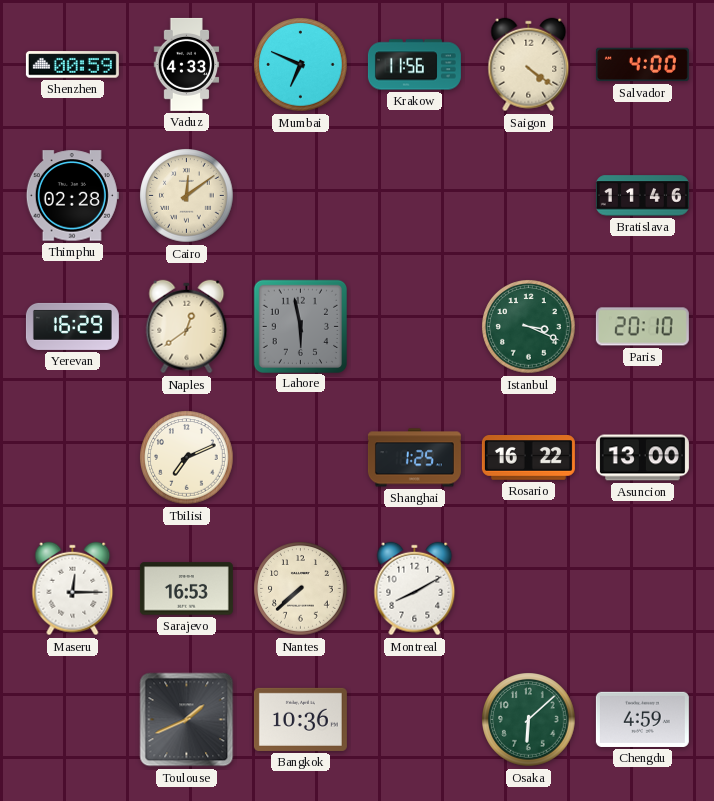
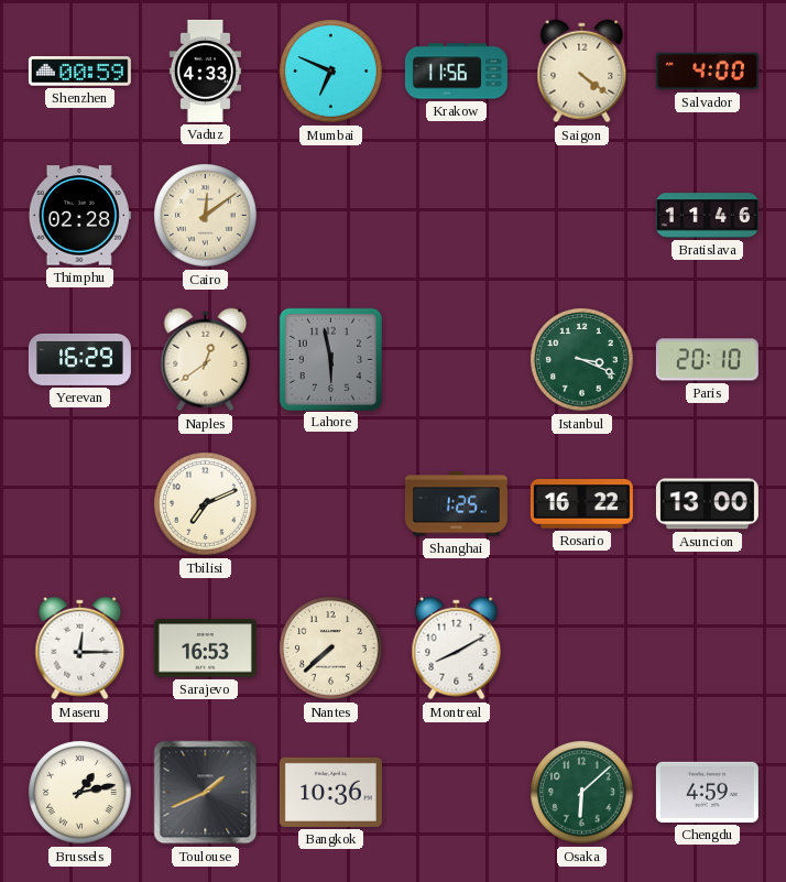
Brussels: none -> 1:13 (80, 793)
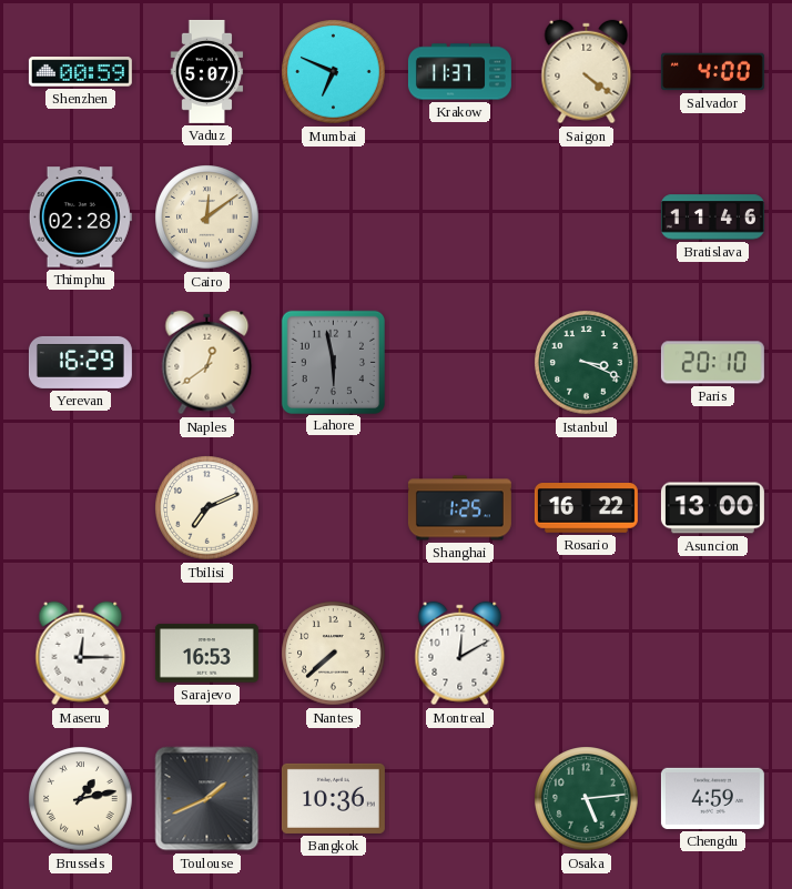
Vaduz: 4:33 -> 5:07 (207, 71)
Krakow: 11:56 -> 11:37 (459, 72)
Montreal: 8:10 -> 12:10 (460, 654)
Osaka: 6:08 -> 5:14 (587, 799)
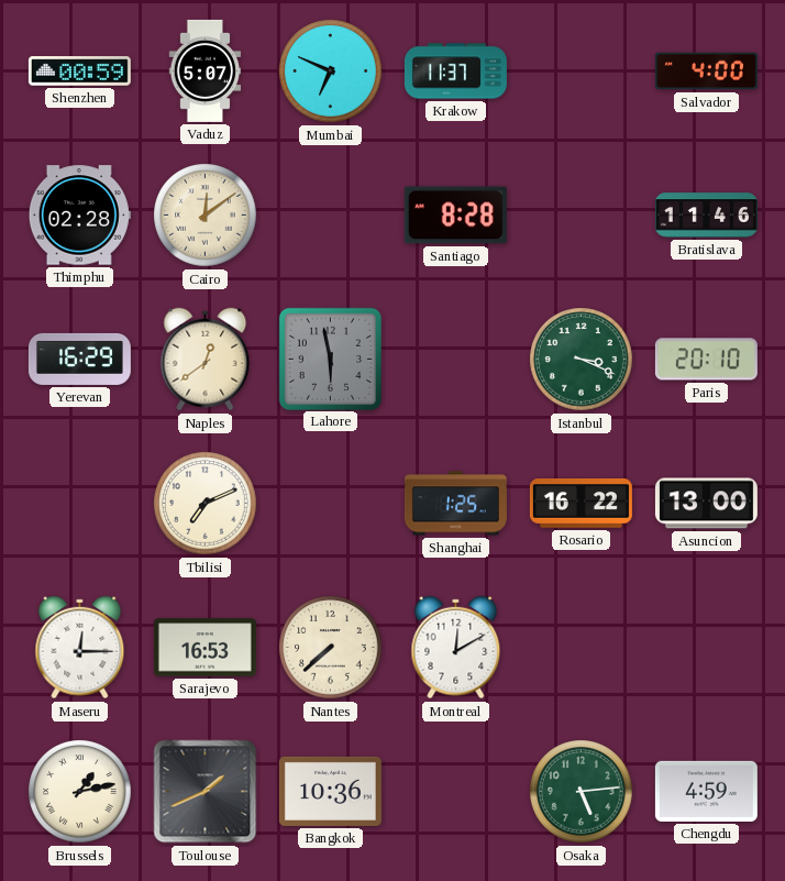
Saigon: 4:21 -> none (587, 72)
Santiago: none -> 8:28 (455, 216)
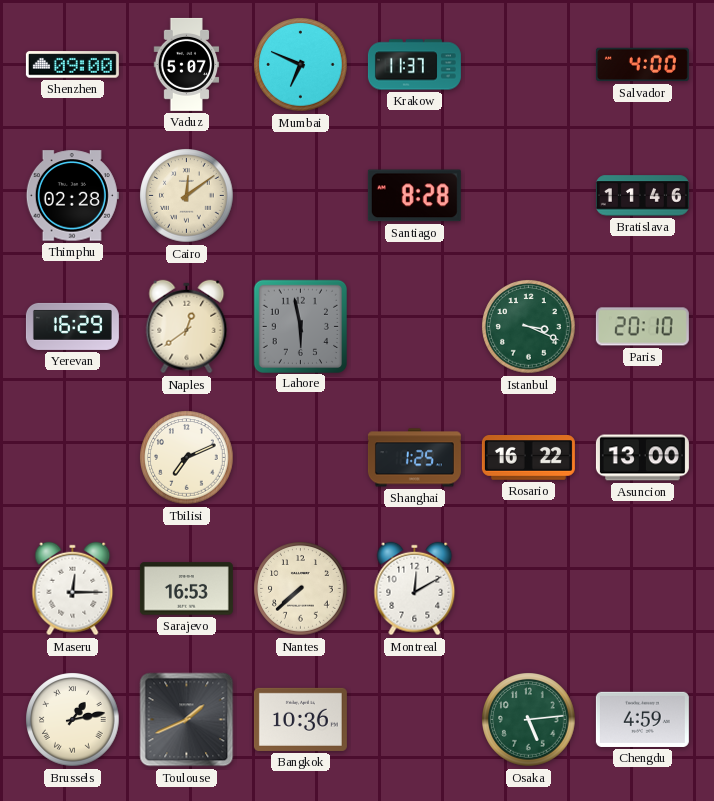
Shenzhen: 00:59 -> 09:00 (72, 65)
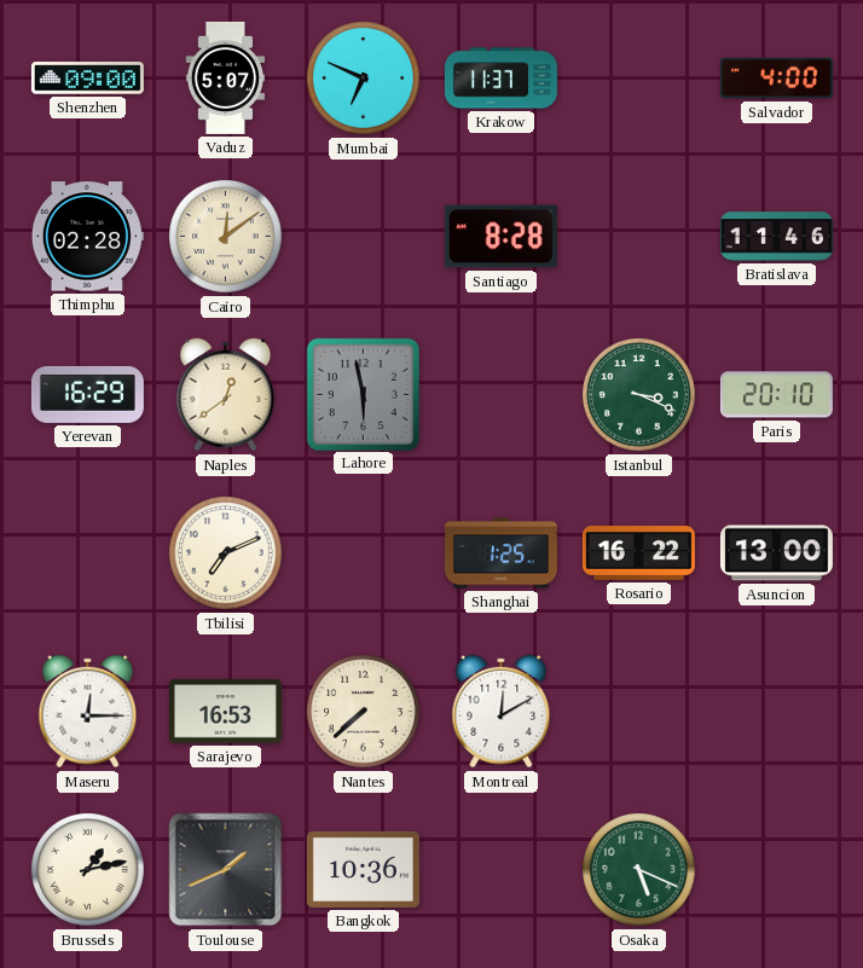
Osaka: 5:14 -> 5:19 (639, 870)
Chengdu: 4:59 -> none (642, 719)
